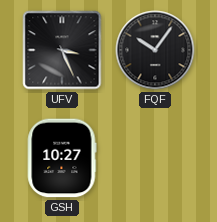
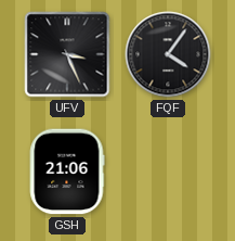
FQF: 10:06 -> 4:06 (168, 54)
GSH: 10:27 -> 21:06 (67, 172)
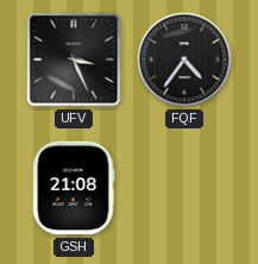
FQF: 4:06 -> 4:36 (184, 59)
GSH: 21:06 -> 21:08 (74, 188)
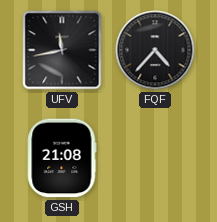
UFV: 3:26 -> 11:43 (62, 50)
FQF: 4:36 -> 4:37 (155, 50)
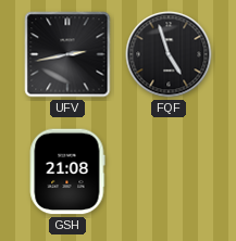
UFV: 11:43 -> 2:43 (67, 54)
FQF: 4:37 -> 4:57 (169, 54)
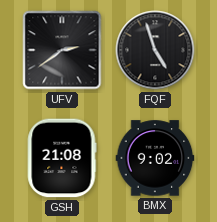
UFV: 2:43 -> 2:39 (62, 50)
BMX: none -> 9:02 (155, 158)
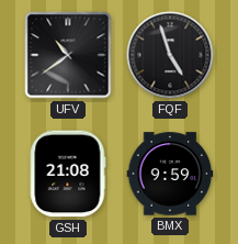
UFV: 2:39 -> 10:39 (68, 55)
BMX: 9:02 -> 9:59 (170, 174)
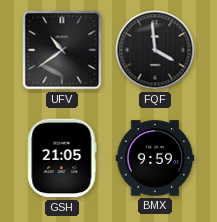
FQF: 4:57 -> 3:59 (155, 50)
GSH: 21:08 -> 21:05 (62, 158)
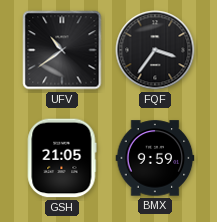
FQF: 3:59 -> 3:36 (155, 50)
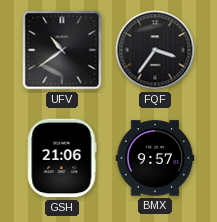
GSH: 21:05 -> 21:06 (62, 158)
BMX: 9:59 -> 9:57 (155, 158)
